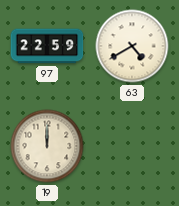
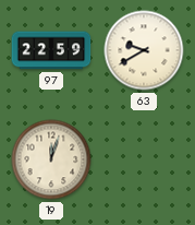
63: 4:40 -> 9:40 (144, 50)
19: 12:00 -> 12:03 (51, 159)
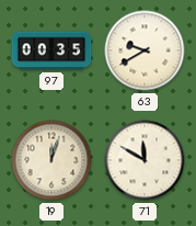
97: 22:59 -> 00:35 (51, 50)
71: none -> 11:50 (145, 160)
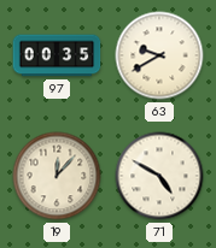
19: 12:03 -> 12:07 (57, 176)
71: 11:50 -> 4:50 (159, 176)
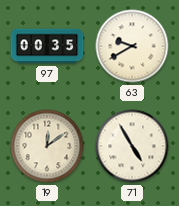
19: 12:07 -> 12:09 (47, 146)
71: 4:50 -> 4:55 (132, 146)
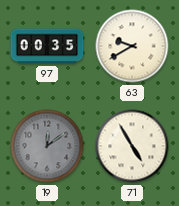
19 dial: cream -> grey (47, 146)
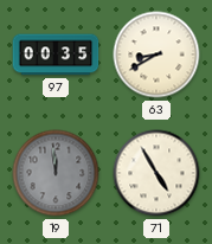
63: 9:40 -> 8:40 (156, 54)
19: 12:09 -> 11:59 (56, 173)
